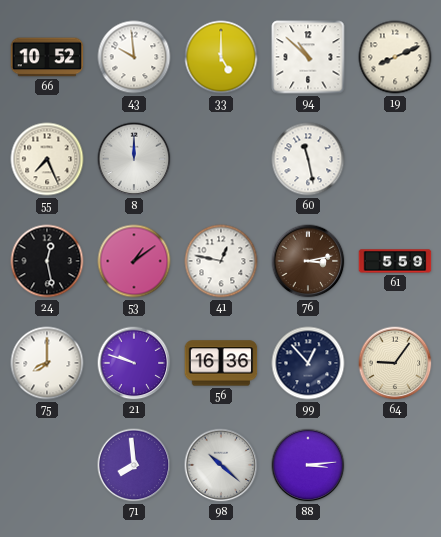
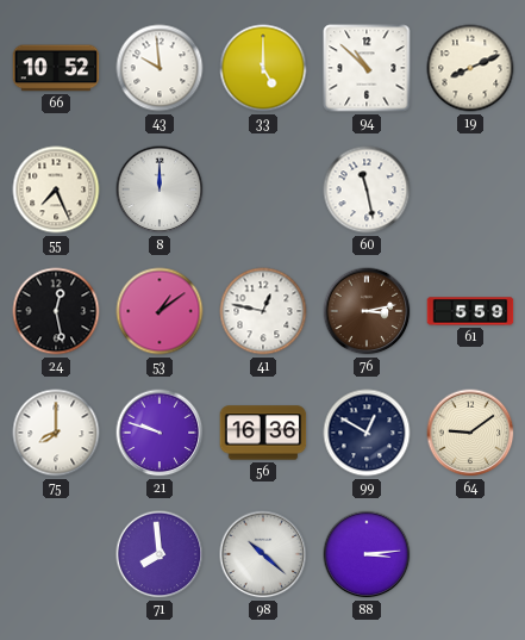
99: 12:53 -> 12:50 (367, 433)
64: 9:06 -> 9:09 (470, 433)
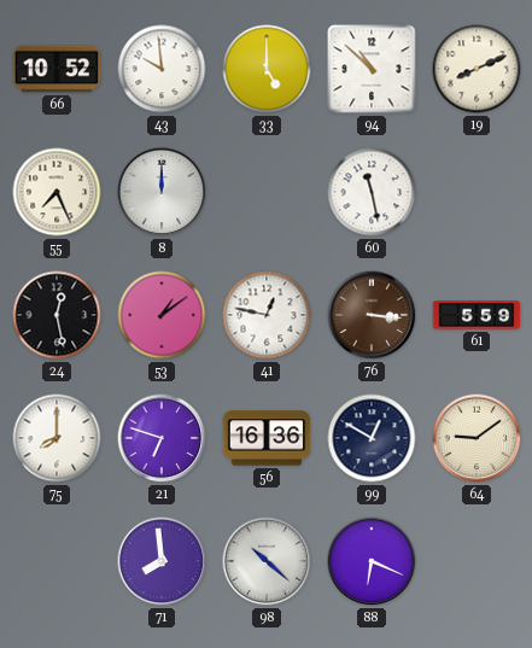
76: 3:13 -> 3:16 (372, 315)
21: 9:48 -> 6:48 (162, 438)
88: 3:14 -> 6:19 (372, 561)
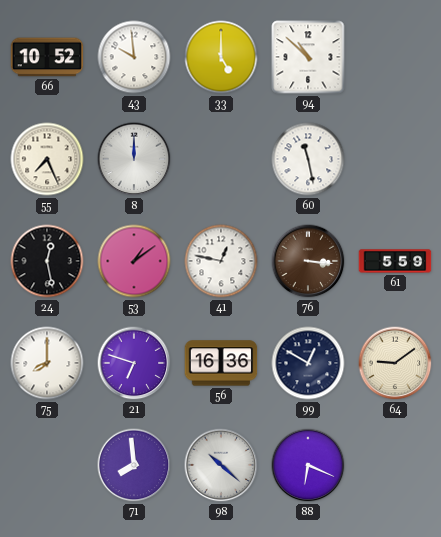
19: 8:11 -> none (477, 69)
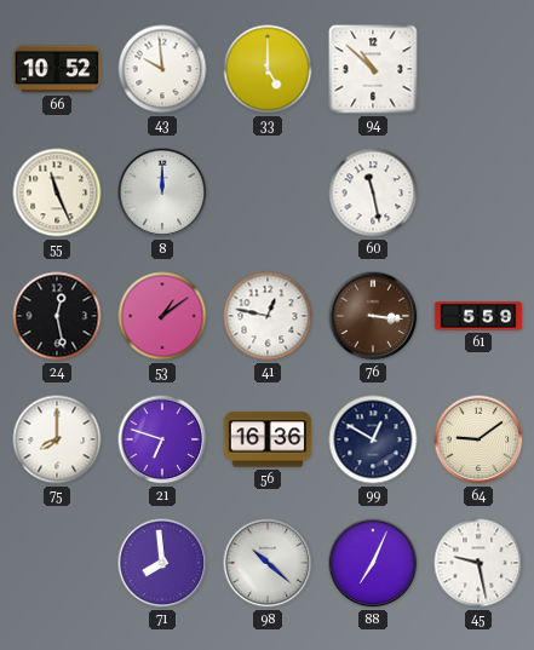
55: 7:26 -> 11:26 (57, 192)
88: 6:19 -> 7:04 (373, 563)
45: none -> 9:28 (478, 563)
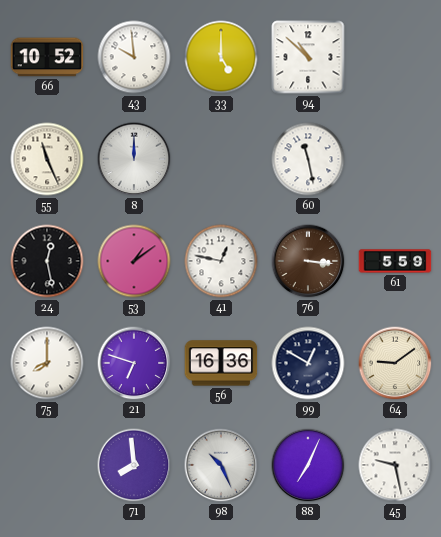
98: 10:22 -> 10:26 (221, 465)
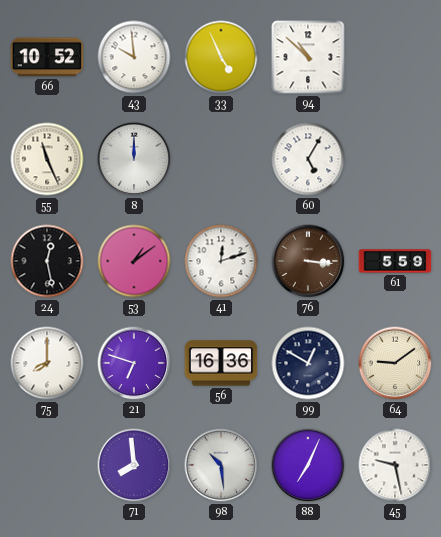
33: 5:00 -> 4:56 (221, 57)
60: 11:28 -> 5:05 (308, 159)
41: 12:47 -> 12:12 (221, 261)
98: 10:26 -> 10:29 (221, 465)
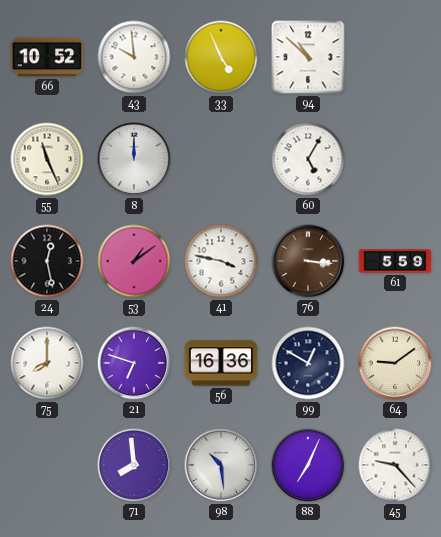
41: 12:12 -> 3:47 (221, 261)
45: 9:28 -> 9:23 (395, 465)
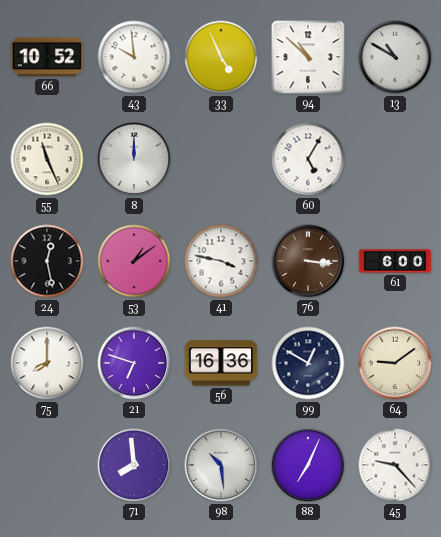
13: none -> 10:50 (395, 57)
61: 5:59 -> 6:00 (395, 261)
